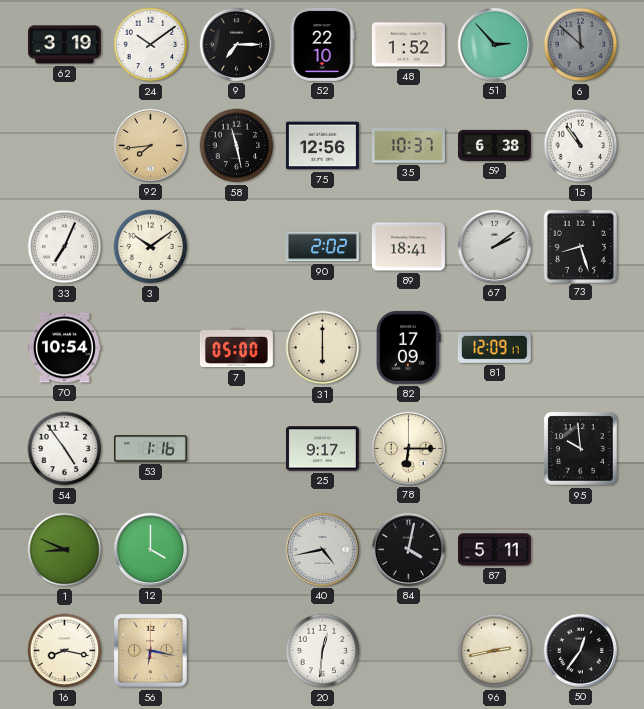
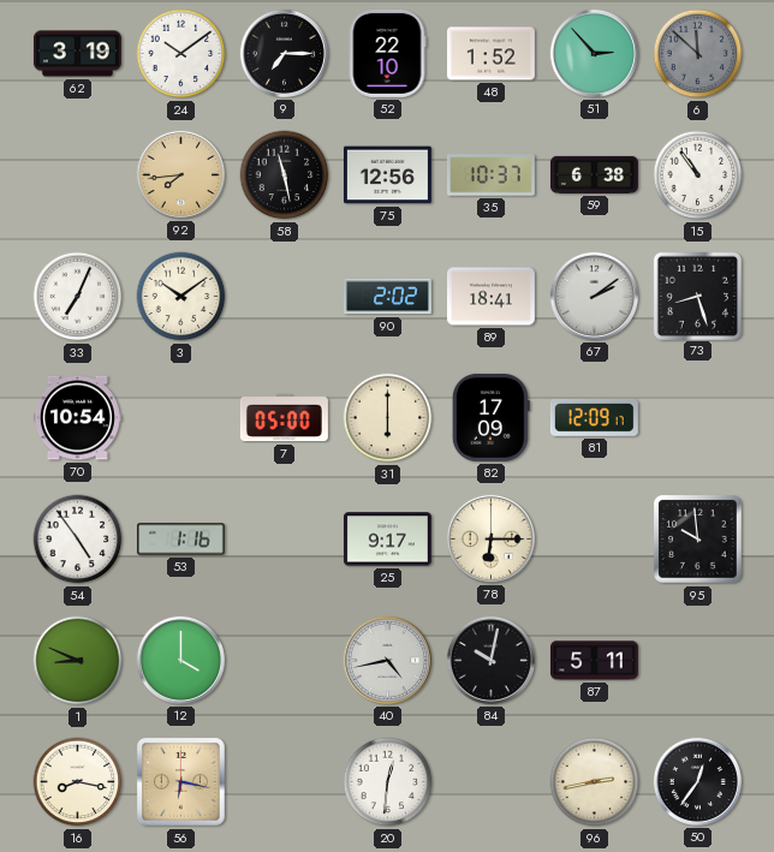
84: 4:02 -> 10:02 (490, 660)
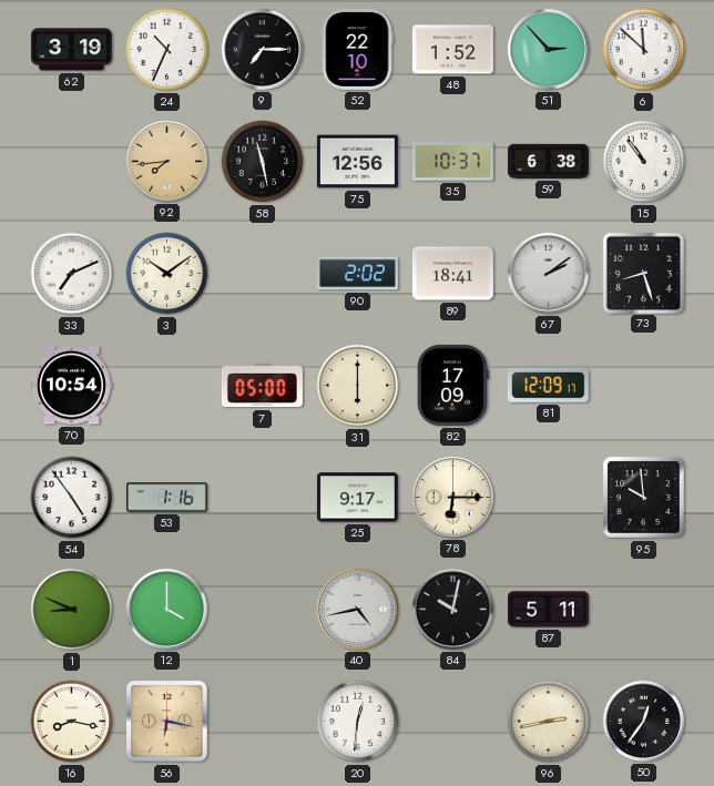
24: 10:09 -> 10:34 (167, 50)
6 dial: grey -> white (644, 50)
33: 7:04 -> 7:11 (72, 274)
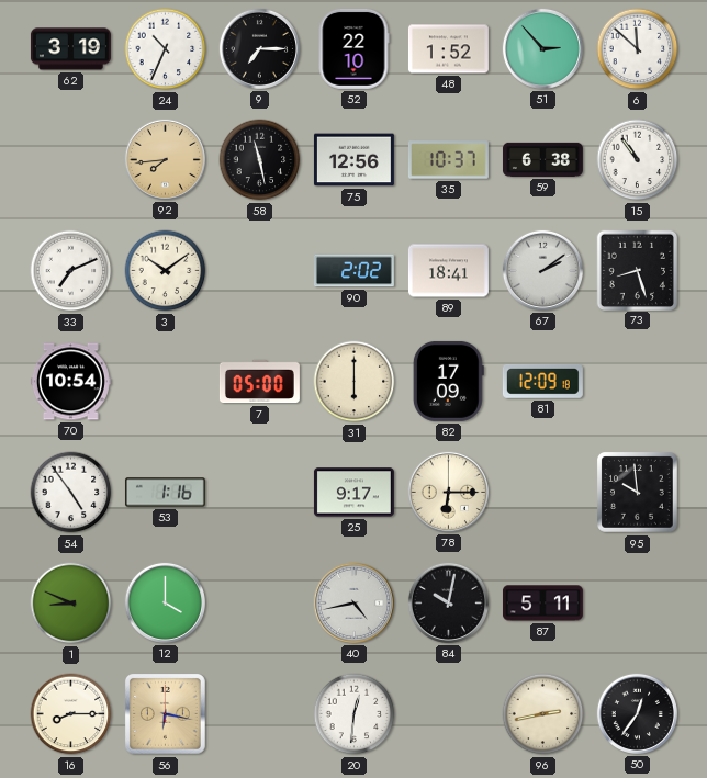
81: 12:09:17 -> 12:09:18 (542, 381)
16: 8:17 -> 8:15 (71, 714)
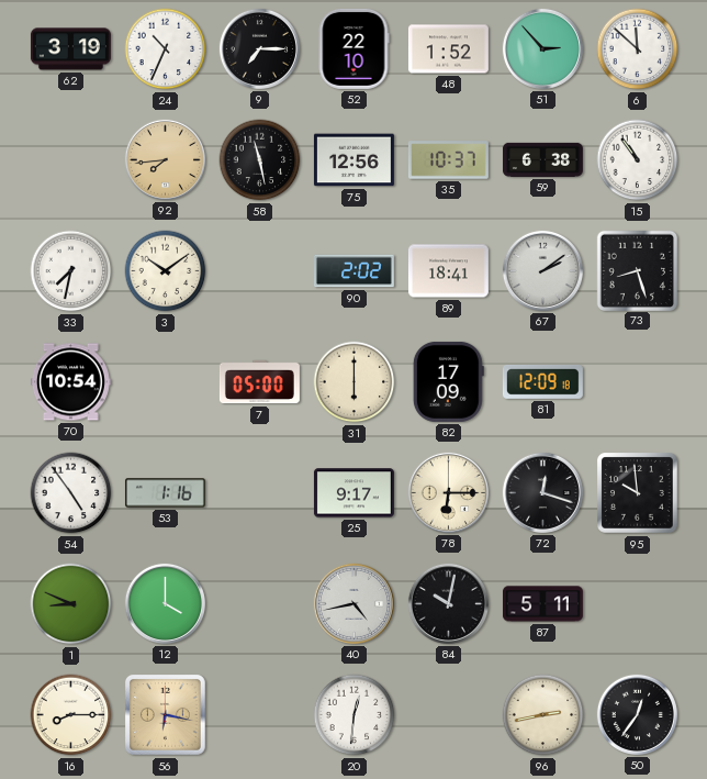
33: 7:11 -> 7:32 (71, 271)
72: none -> 12:18 (542, 492)
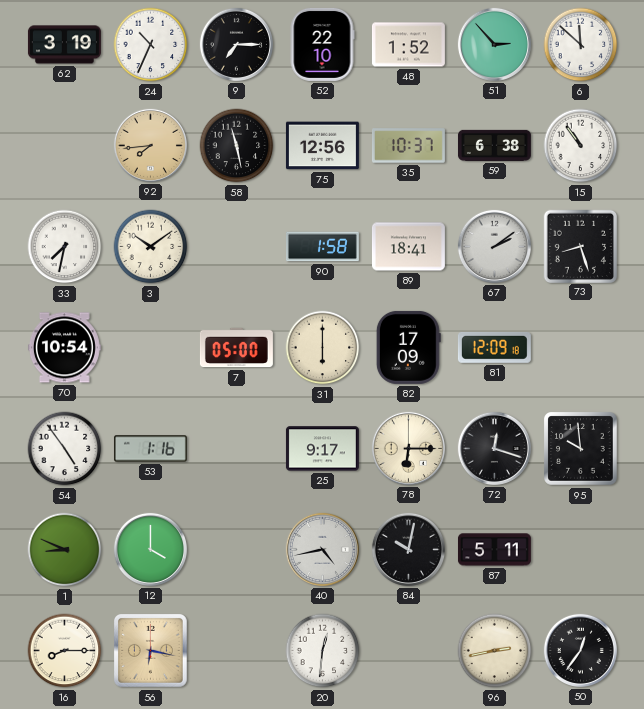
90: 2:02 -> 1:58 (322, 247)
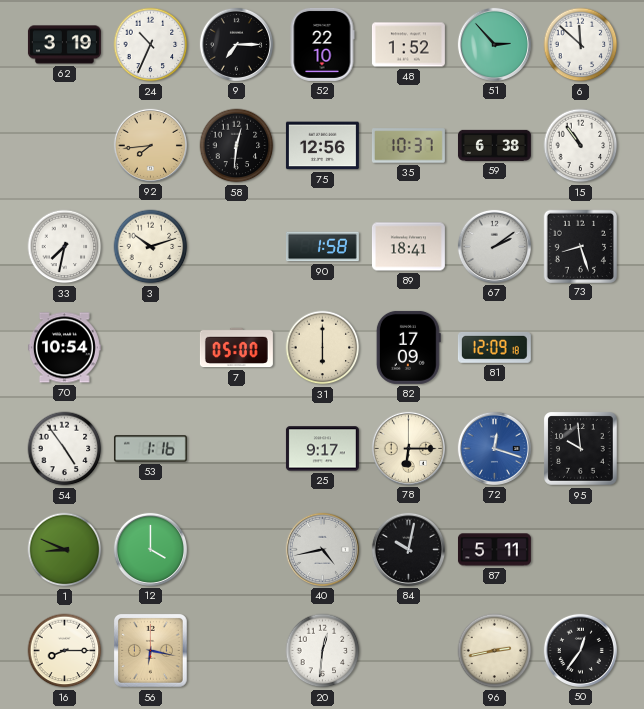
58: 11:28 -> 12:31 (237, 146)
3: 10:09 -> 10:12 (151, 247)
72 dial: black -> blue (494, 448)
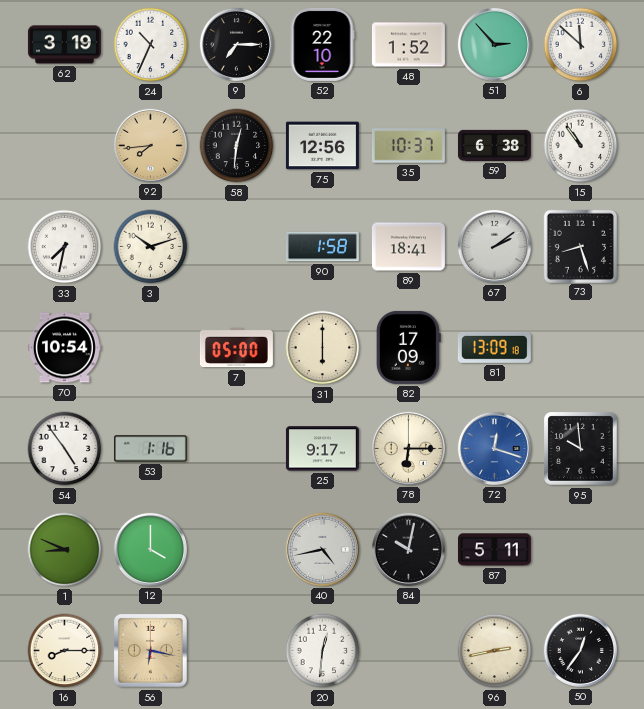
81: 12:09 -> 13:09 (494, 347)
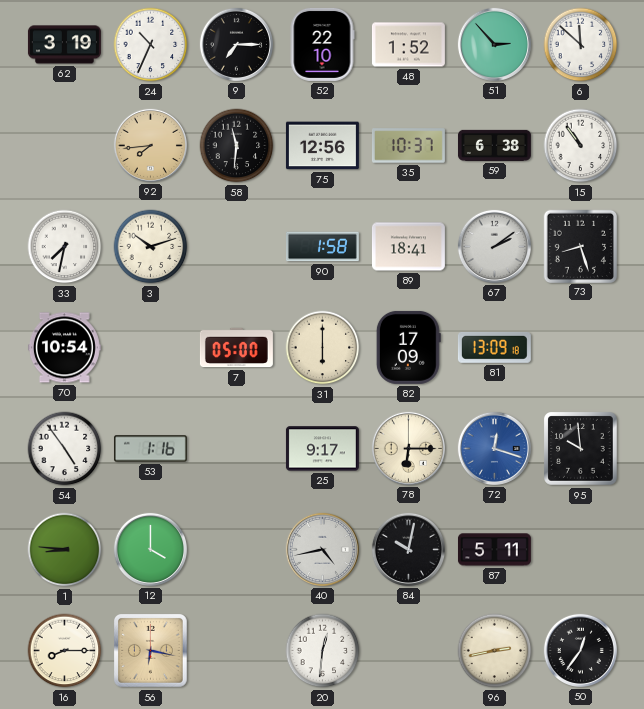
58: 12:31 -> 11:31 (237, 146)
1: 8:49 -> 8:46 (65, 550)
